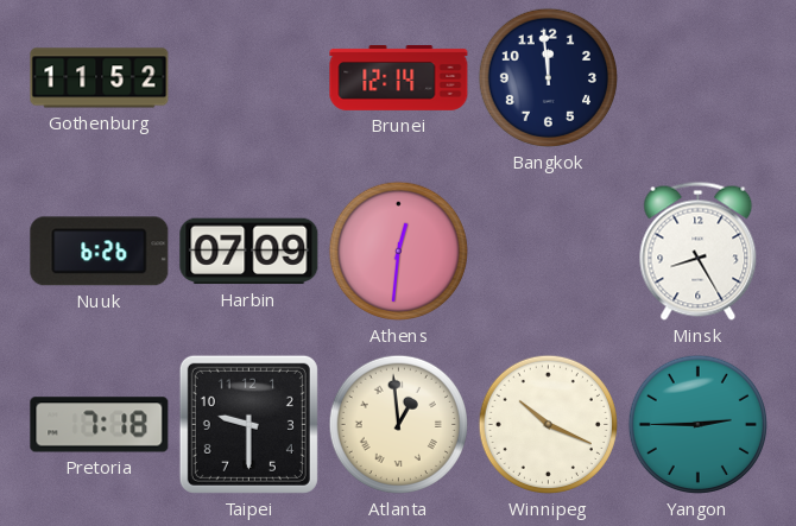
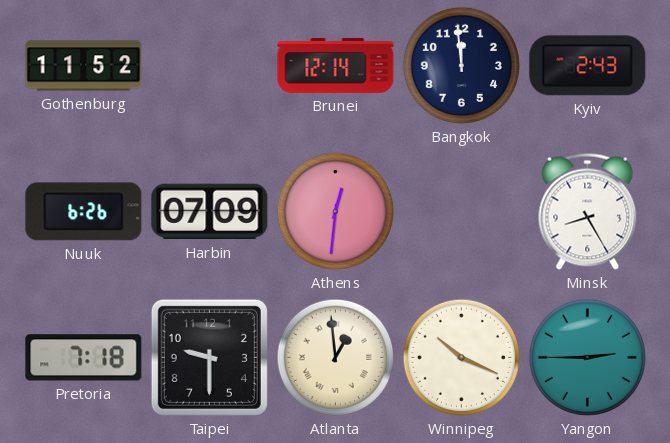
Kyiv: none -> 2:43 (588, 66)
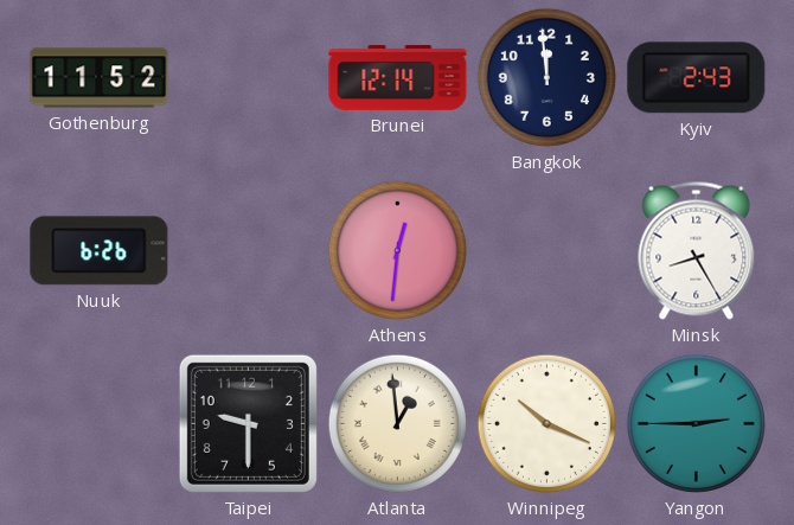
Harbin: 07:09 -> none (210, 212)
Pretoria: 7:18 -> none (84, 358)
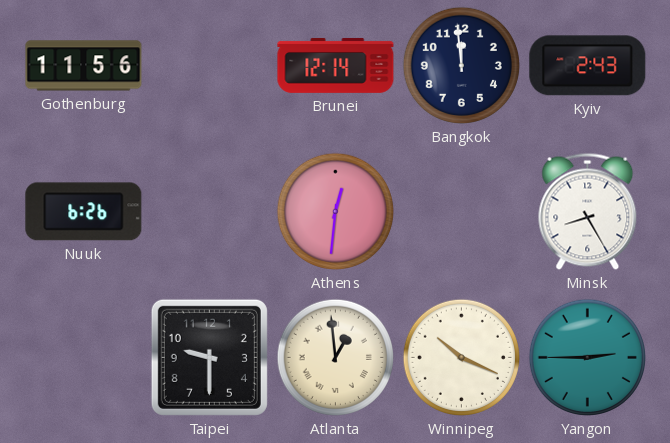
Gothenburg: 11:52 -> 11:56 (84, 66)
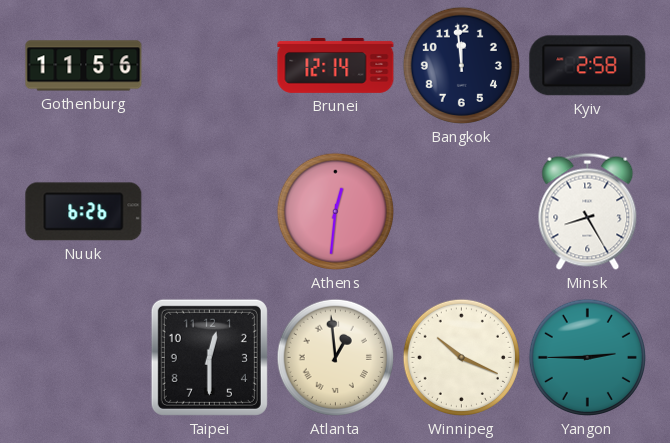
Kyiv: 2:43 -> 2:58 (588, 66)
Taipei: 9:30 -> 12:30 (209, 357)
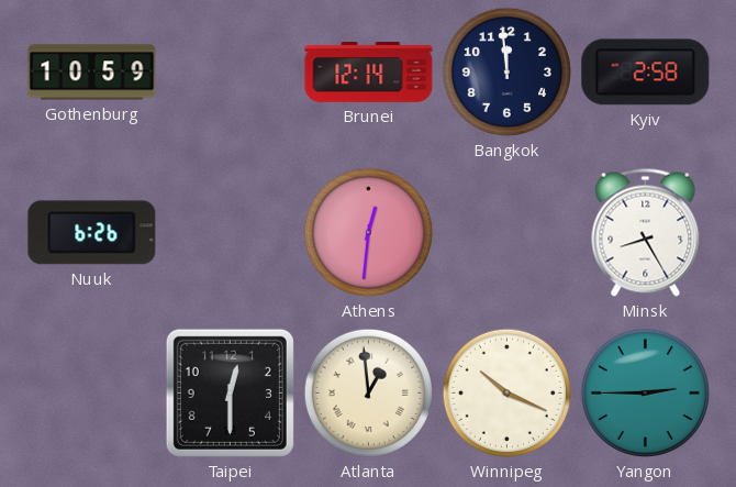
Gothenburg: 11:56 -> 10:59 (92, 73)
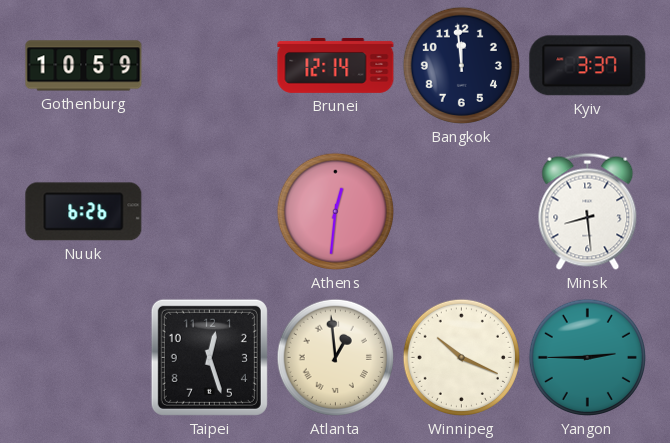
Kyiv: 2:58 -> 3:37 (588, 66)
Minsk: 8:25 -> 8:29 (588, 211)
Taipei: 12:30 -> 12:27 (209, 357)
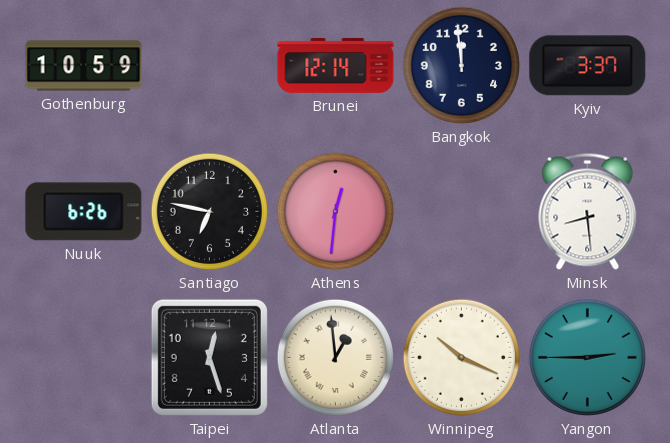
Santiago: none -> 6:47 (209, 211)
